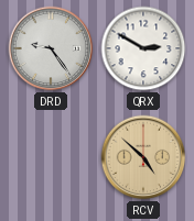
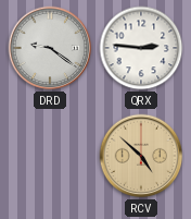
DRD: 9:24 -> 9:21 (50, 48)
QRX: 2:50 -> 2:46 (141, 48)
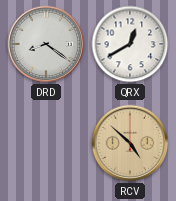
DRD: 9:21 -> 8:21 (46, 44)
QRX: 2:46 -> 12:40 (130, 44)
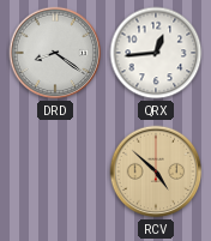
QRX: 12:40 -> 12:44 (156, 53)
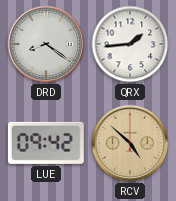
QRX: 12:44 -> 1:44 (130, 44)
LUE: none -> 09:42 (46, 143)
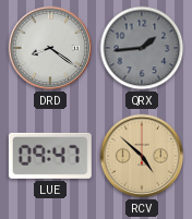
QRX dial: white -> grey (142, 48)
LUE: 09:42 -> 09:47 (50, 156)
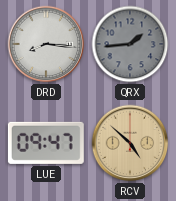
DRD: 8:21 -> 8:16 (46, 44)
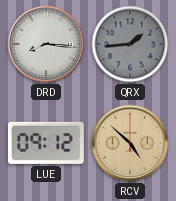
LUE: 09:47 -> 09:12 (46, 143)
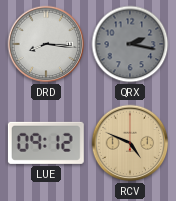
QRX: 1:44 -> 2:17 (130, 44)
RCV: 4:52 -> 4:49 (130, 143)
